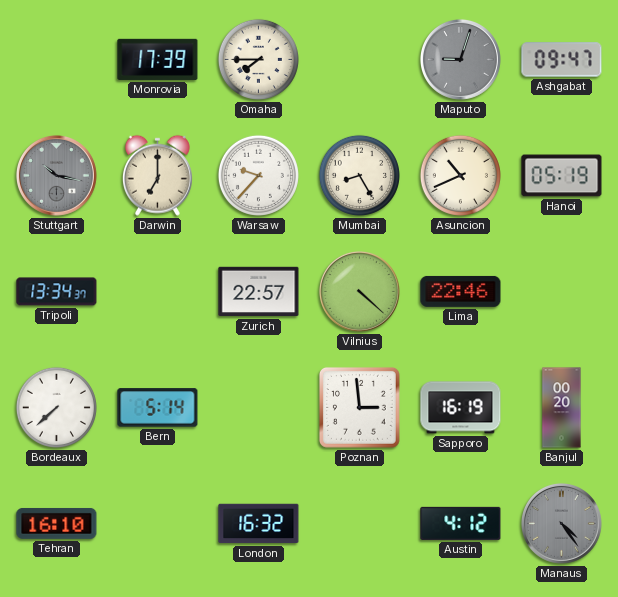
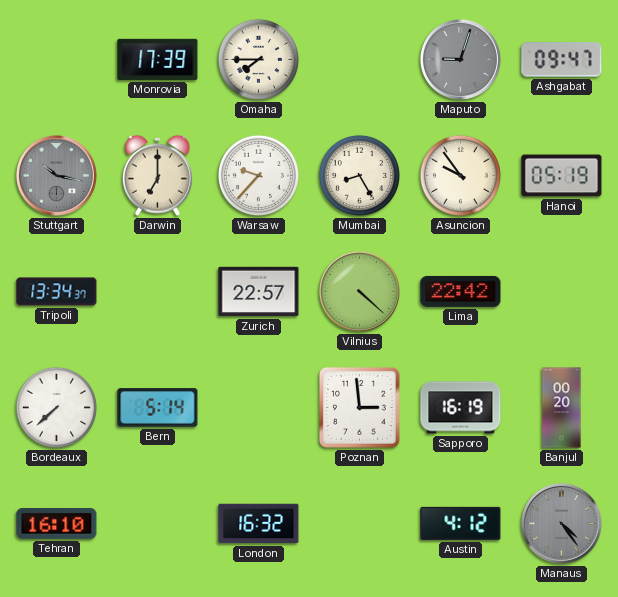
Asuncion: 10:41 -> 9:54 (460, 175)
Lima: 22:46 -> 22:42 (461, 291)
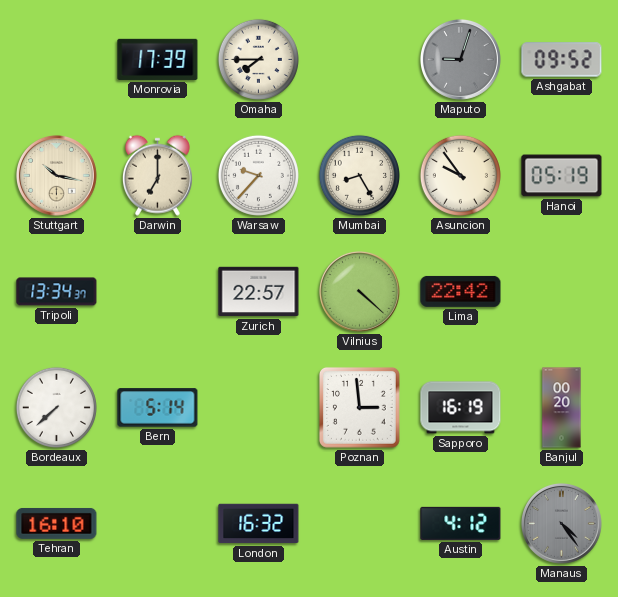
Ashgabat: 09:47 -> 09:52 (562, 60)
Stuttgart dial: grey -> cream (56, 175)
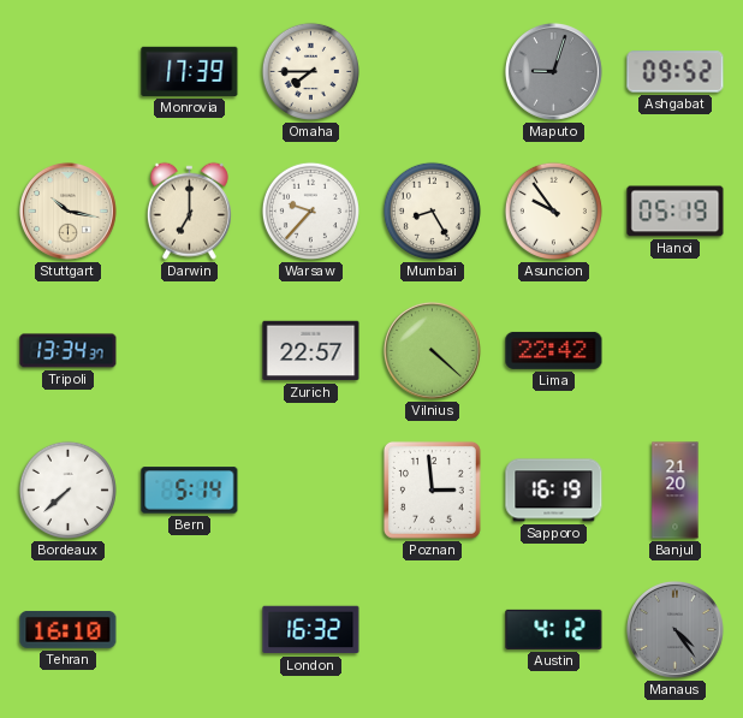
Banjul: 00:20 -> 21:20 (676, 491)
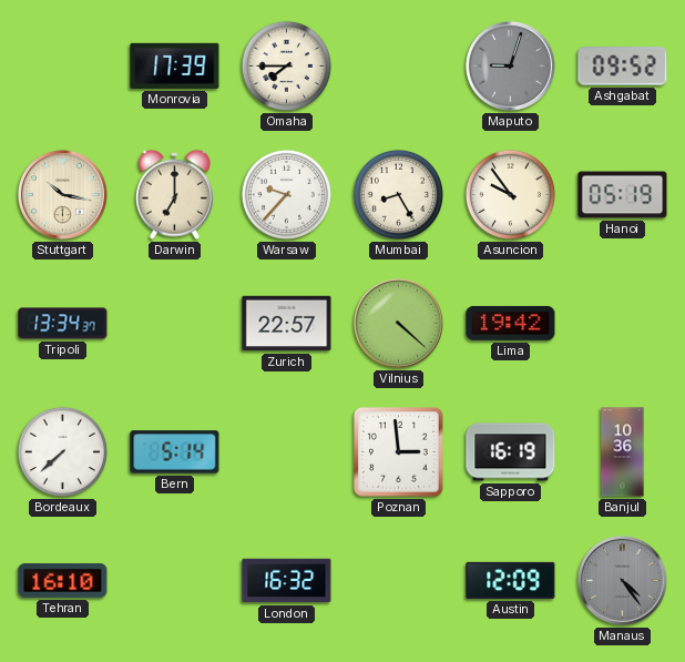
Lima: 22:42 -> 19:42 (511, 323)
Banjul: 21:20 -> 10:36 (623, 452)
Austin: 4:12 -> 12:09 (511, 580)
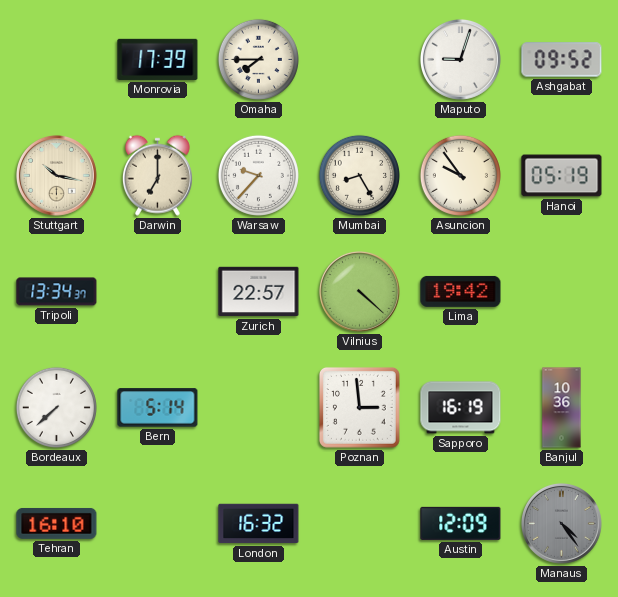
Maputo dial: grey -> white (460, 59)
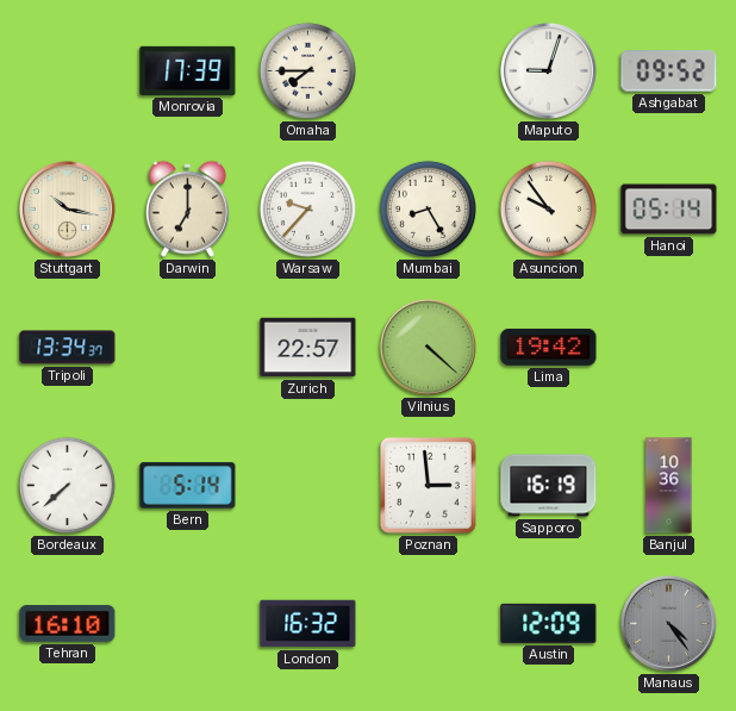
Hanoi: 05:19 -> 05:14 (669, 210)
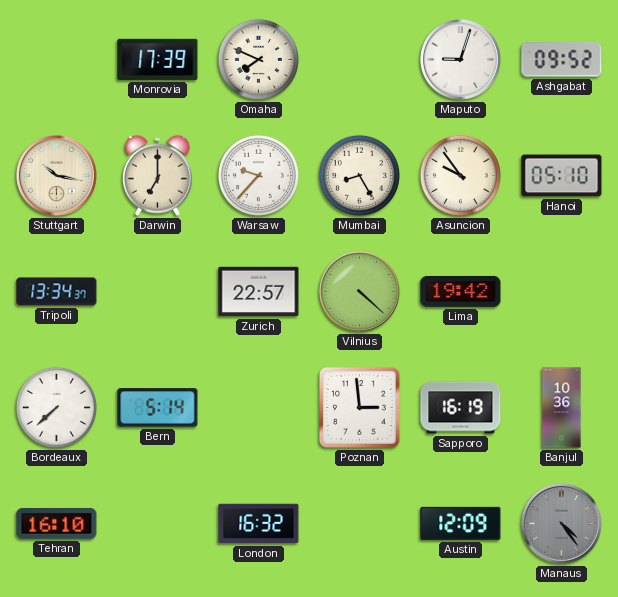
Omaha: 7:45 -> 7:49 (258, 59)
Hanoi: 05:14 -> 05:10 (562, 176)
